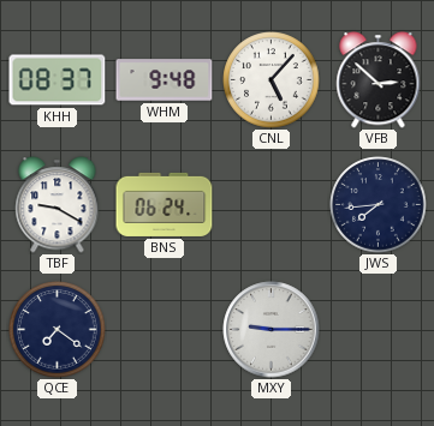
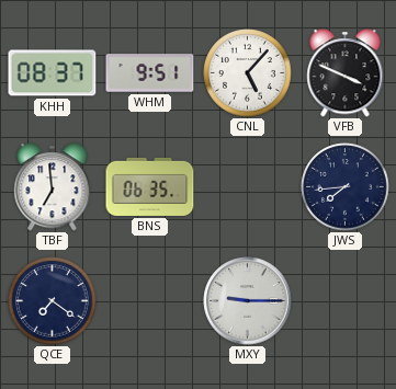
WHM: 9:48 -> 9:51 (150, 73)
VFB: 2:52 -> 3:49 (346, 73)
TBF: 9:20 -> 6:59 (53, 187)
BNS: 06:24 -> 06:35 (150, 186)
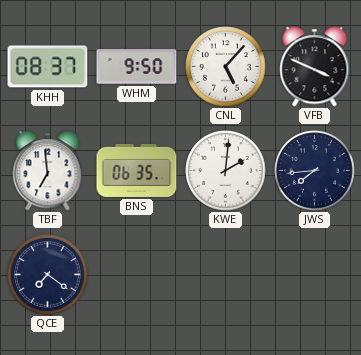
WHM: 9:51 -> 9:50 (137, 67)
KWE: none -> 2:01 (226, 171)
MXY: 9:15 -> none (248, 301)
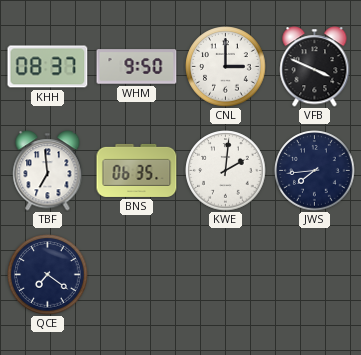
CNL: 5:07 -> 3:00 (226, 67)
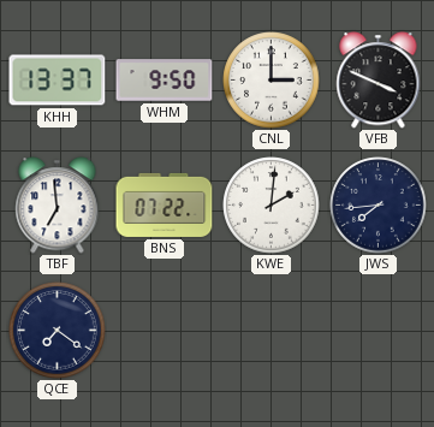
KHH: 08:37 -> 13:37 (58, 81)
BNS: 06:35 -> 07:22 (165, 204)
